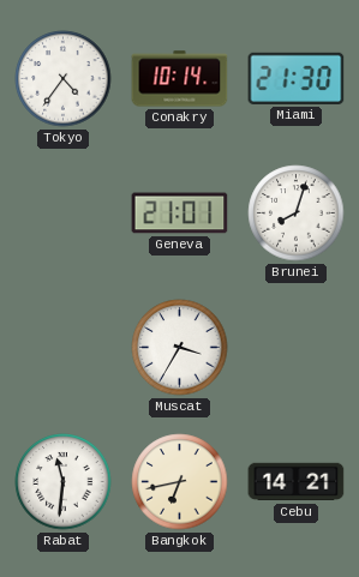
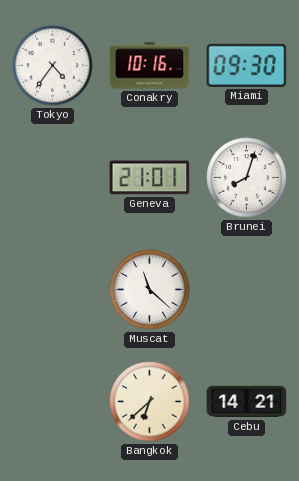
Conakry: 10:14 -> 10:16 (150, 66)
Miami: 21:30 -> 09:30 (247, 65)
Muscat: 3:35 -> 11:22 (150, 290)
Rabat: 11:31 -> none (64, 482)
Bangkok: 6:43 -> 6:38 (150, 402)
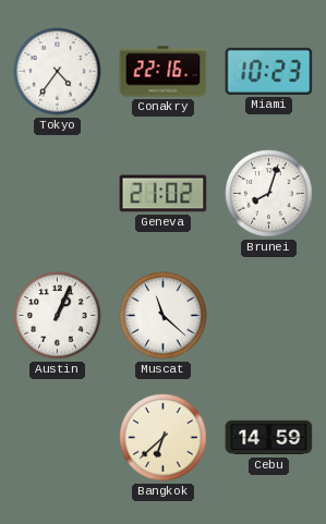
Conakry: 10:16 -> 22:16 (164, 72)
Miami: 09:30 -> 10:23 (269, 71)
Geneva: 21:01 -> 21:02 (164, 194)
Austin: none -> 1:04 (58, 316)
Cebu: 14:21 -> 14:59 (269, 438)
